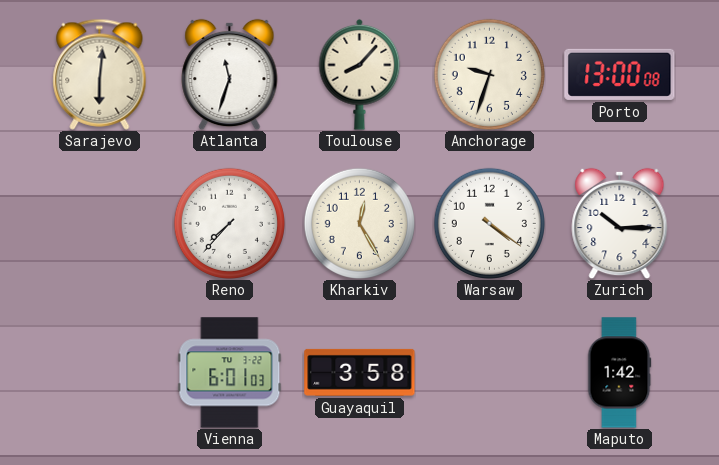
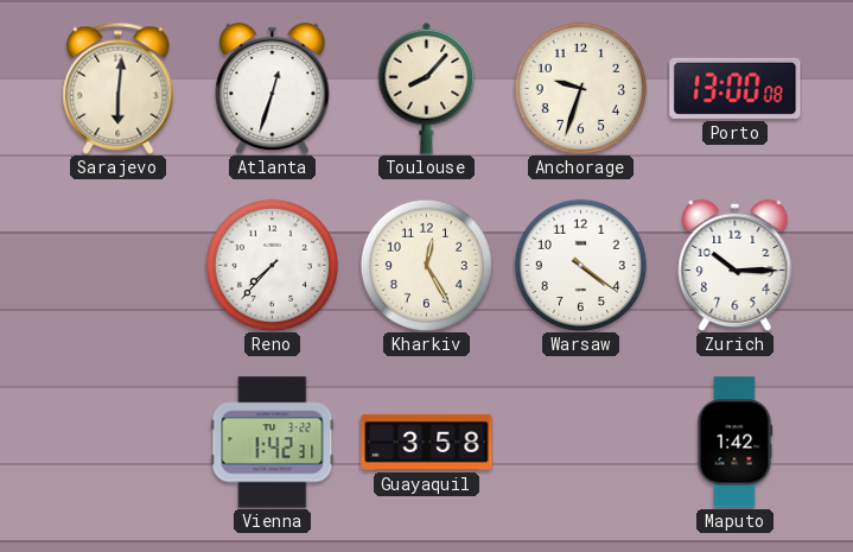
Atlanta: 11:33 -> 12:33 (273, 88)
Vienna: 6:01 -> 1:42 (273, 443)
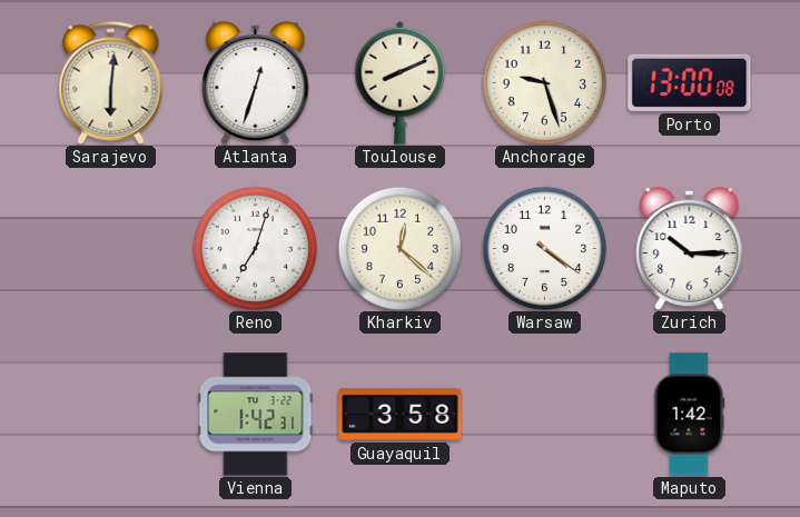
Toulouse: 8:07 -> 8:11 (401, 82)
Anchorage: 9:33 -> 9:27 (544, 82)
Reno: 7:37 -> 7:03 (255, 248)
Kharkiv: 12:25 -> 12:22 (399, 248)
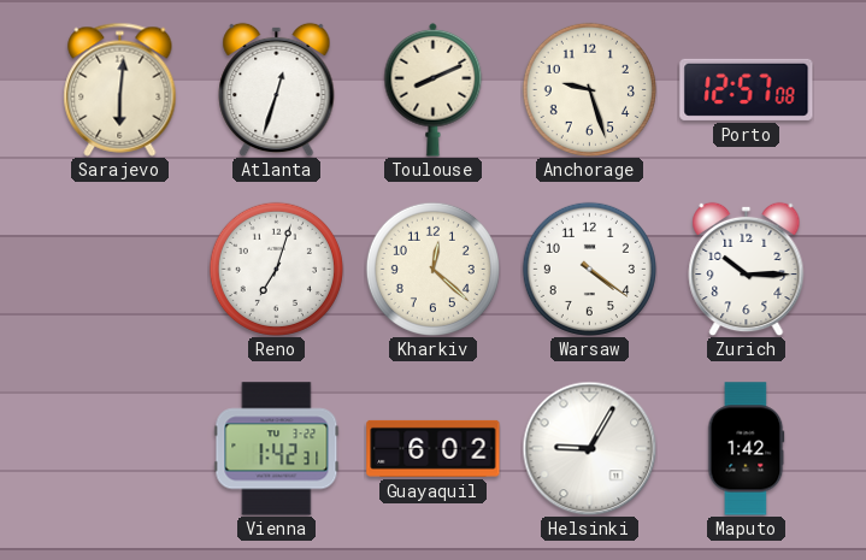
Porto: 13:00 -> 12:57 (747, 89)
Guayaquil: 3:58 -> 6:02 (434, 448)
Helsinki: none -> 9:05 (589, 448)
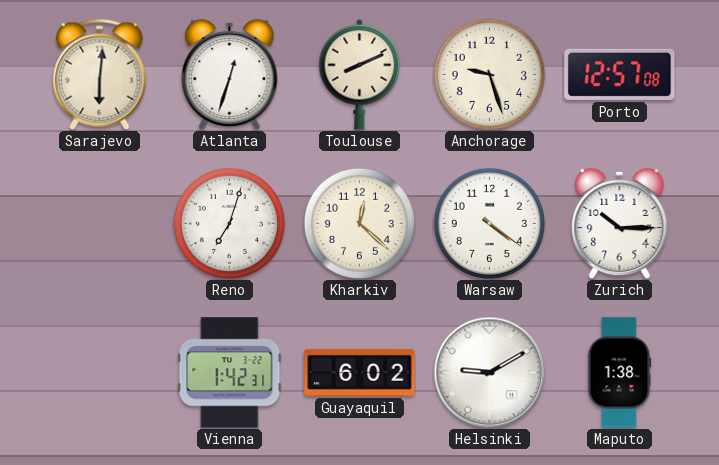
Helsinki: 9:05 -> 9:10 (489, 372)
Maputo: 1:42 -> 1:38 (619, 373)
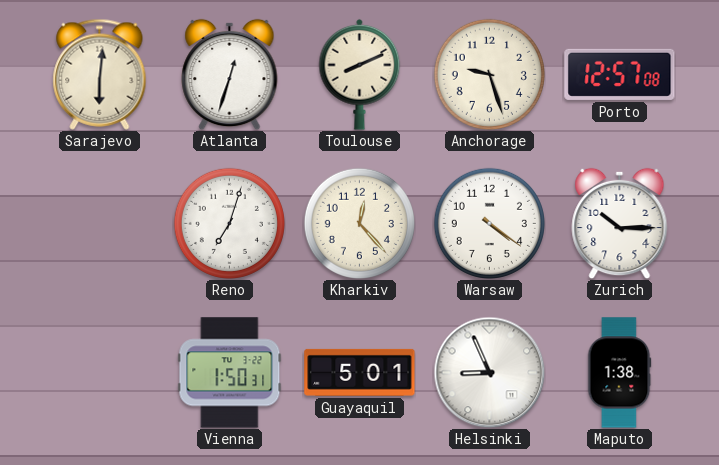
Kharkiv: 12:22 -> 12:23 (359, 223)
Vienna: 1:42 -> 1:50 (230, 373)
Guayaquil: 6:02 -> 5:01 (360, 372)
Helsinki: 9:10 -> 8:56 (489, 372)
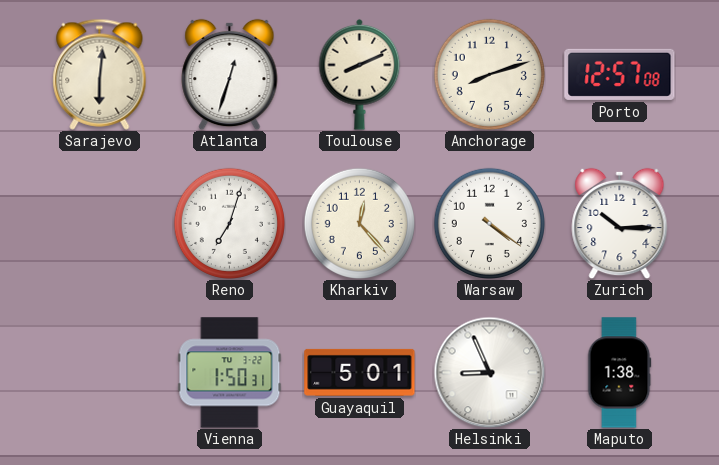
Anchorage: 9:27 -> 8:12 (489, 74)
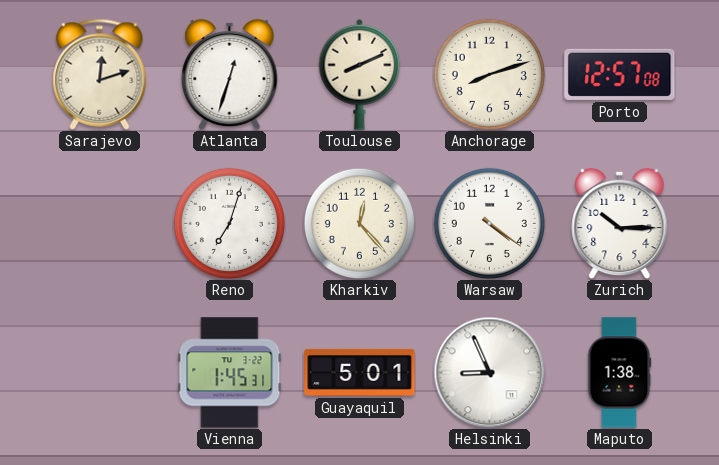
Sarajevo: 6:01 -> 12:12 (100, 74)
Vienna: 1:50 -> 1:45 (230, 373)
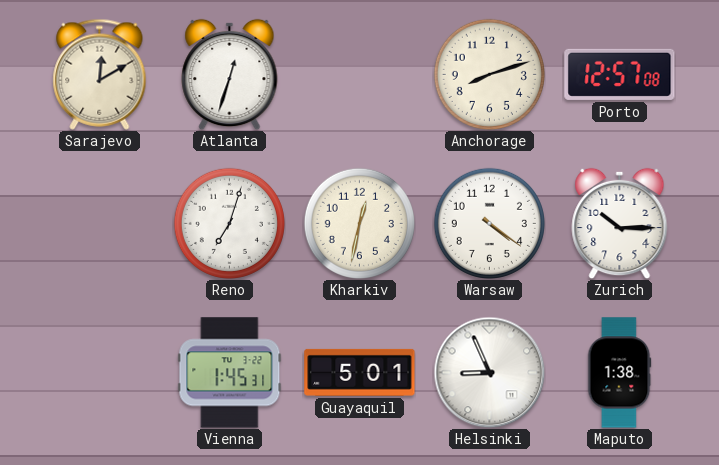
Sarajevo: 12:12 -> 12:10 (100, 74)
Toulouse: 8:11 -> none (360, 74)
Kharkiv: 12:23 -> 12:32 (359, 223)
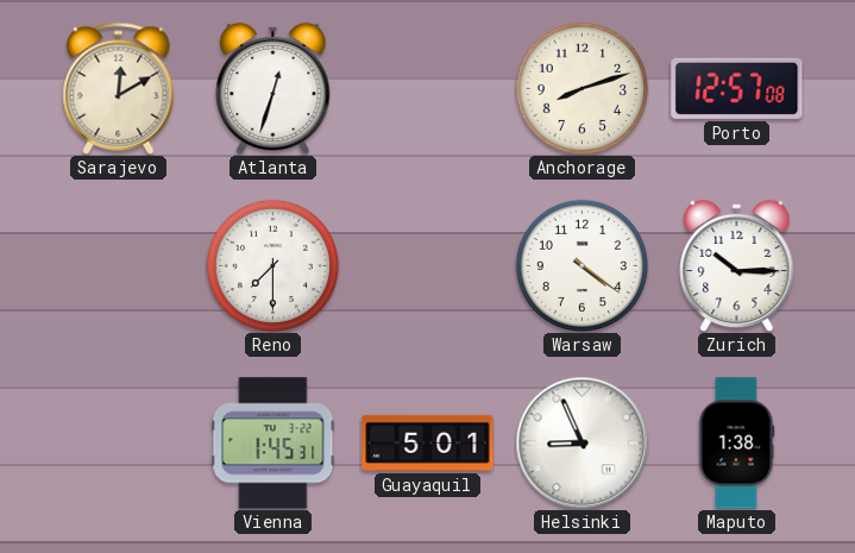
Reno: 7:03 -> 7:30 (272, 265)
Kharkiv: 12:32 -> none (359, 223)
